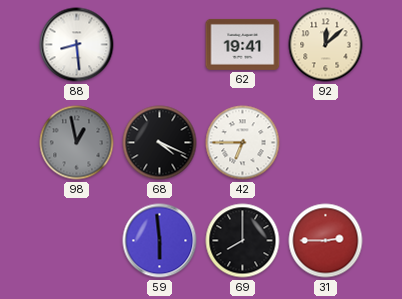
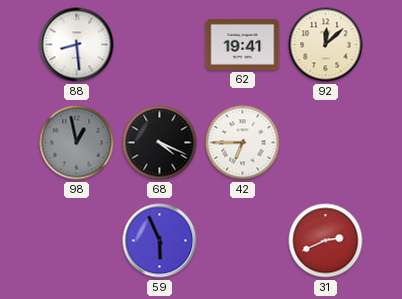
59: 5:59 -> 5:56 (160, 241)
69: 8:00 -> none (243, 241)
31: 2:45 -> 2:41 (326, 241)
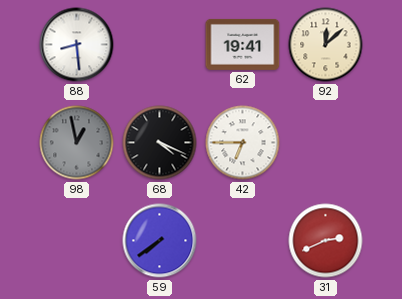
59: 5:56 -> 7:39 (160, 241)
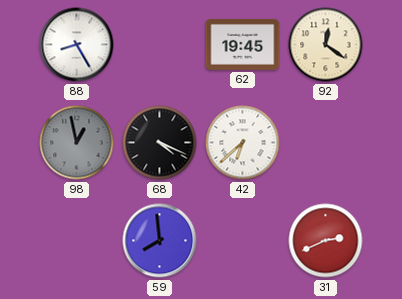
88: 8:29 -> 8:25 (77, 45)
62: 19:41 -> 19:45 (243, 44)
92: 12:08 -> 12:21 (326, 45)
42: 6:45 -> 6:38 (243, 143)
59: 7:39 -> 7:59 (160, 241)
